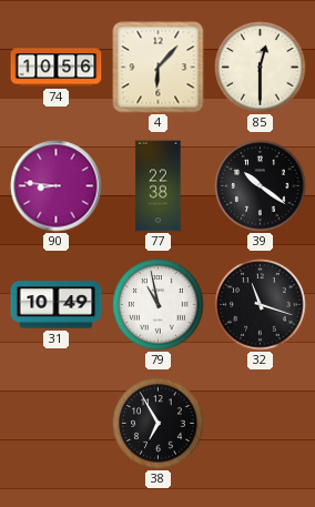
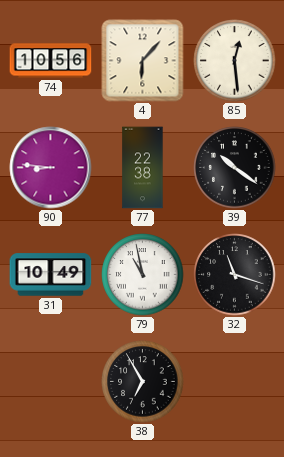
85: 12:30 -> 12:29 (235, 61)
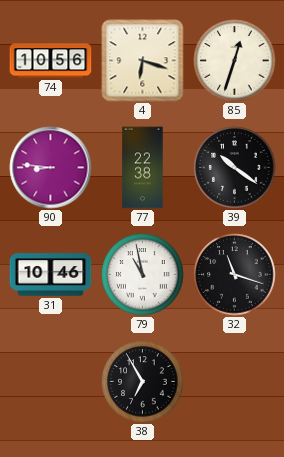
4: 6:07 -> 6:18 (143, 61)
85: 12:29 -> 12:33 (235, 61)
31: 10:49 -> 10:46 (51, 275)
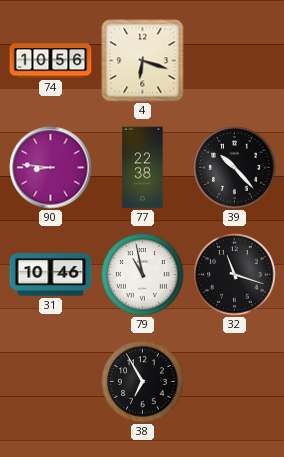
85: 12:33 -> none (235, 61)
39: 10:21 -> 10:23 (235, 168)
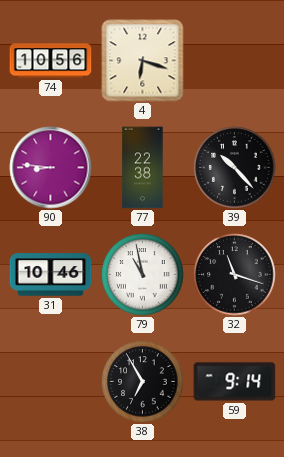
59: none -> 9:14 (235, 382)
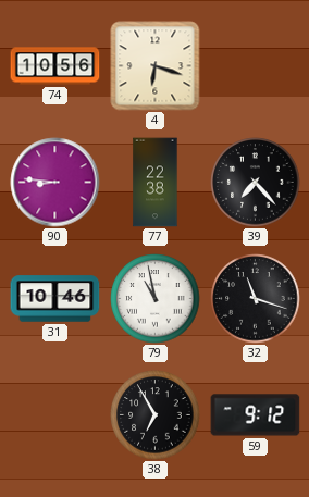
39: 10:23 -> 7:23 (256, 183)
59: 9:14 -> 9:12 (256, 415)
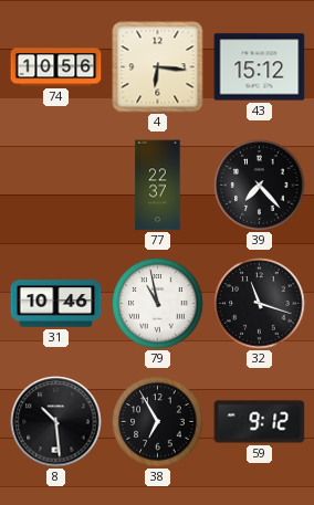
4: 6:18 -> 6:16 (158, 67)
43: none -> 15:12 (260, 67)
90: 8:46 -> none (55, 183)
77: 22:38 -> 22:37 (158, 186)
8: none -> 10:29 (56, 422)
